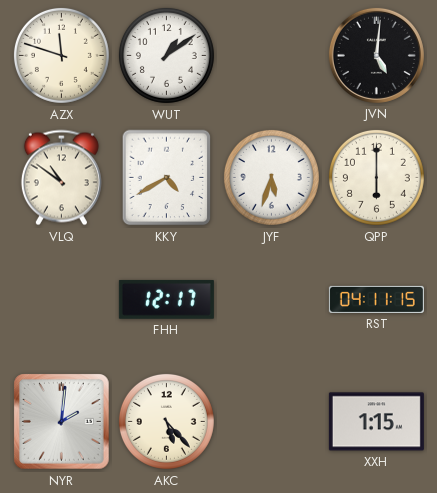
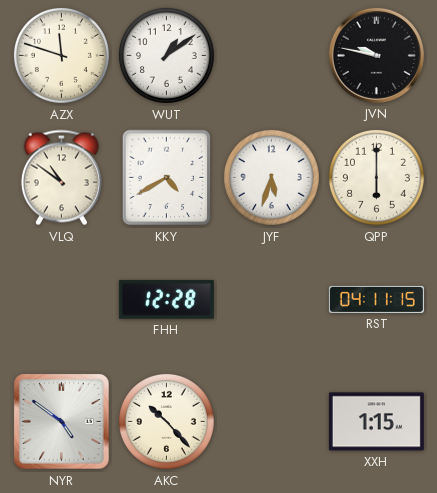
JVN: 5:01 -> 9:47 (376, 55)
FHH: 12:17 -> 12:28 (166, 299)
NYR: 2:01 -> 4:51 (62, 422)
AKC: 5:23 -> 10:23 (166, 421)
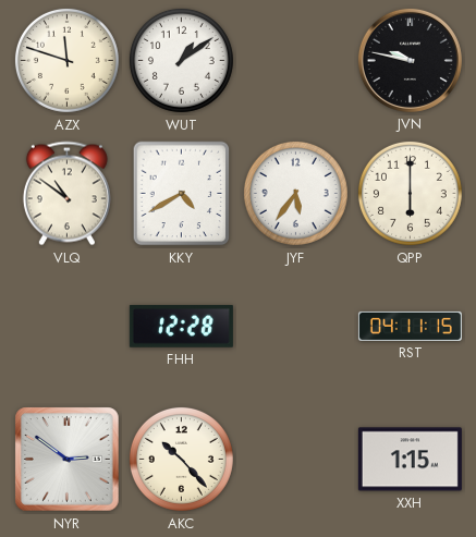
JYF: 5:33 -> 5:36 (295, 193)
NYR: 4:51 -> 2:51 (68, 460)
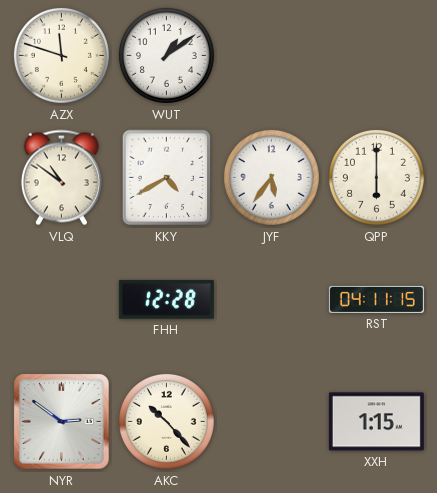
JVN: 9:47 -> none (410, 60)
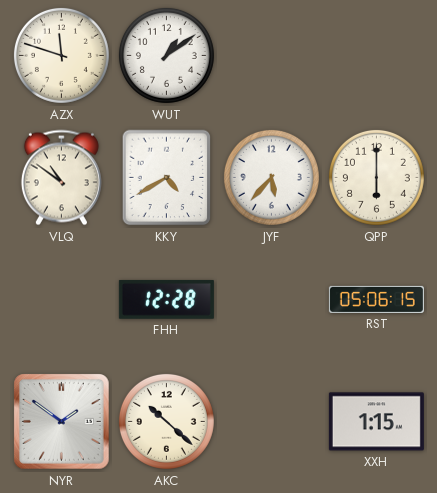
JYF: 5:36 -> 5:37 (271, 177)
RST: 04:11 -> 05:06 (376, 299)
NYR: 2:51 -> 1:51 (62, 422)
AKC: 10:23 -> 10:22 (166, 421)
